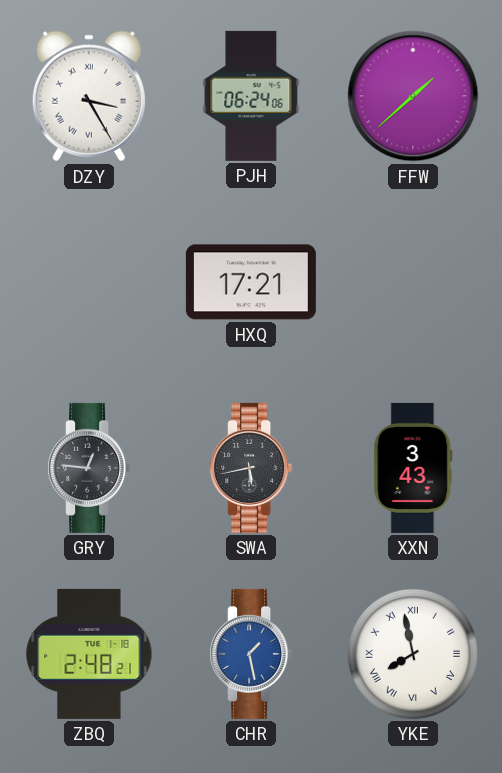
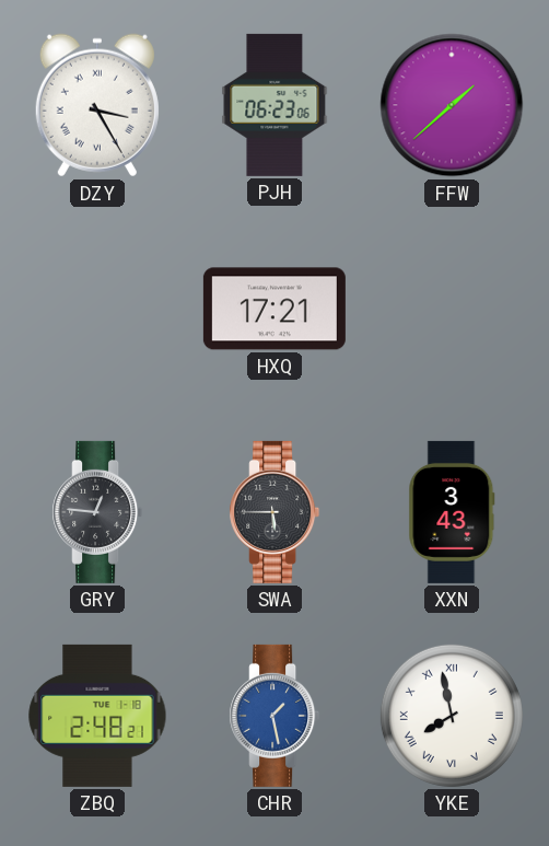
PJH: 06:24 -> 06:23 (274, 105)
SWA: 5:43 -> 5:45 (274, 512)
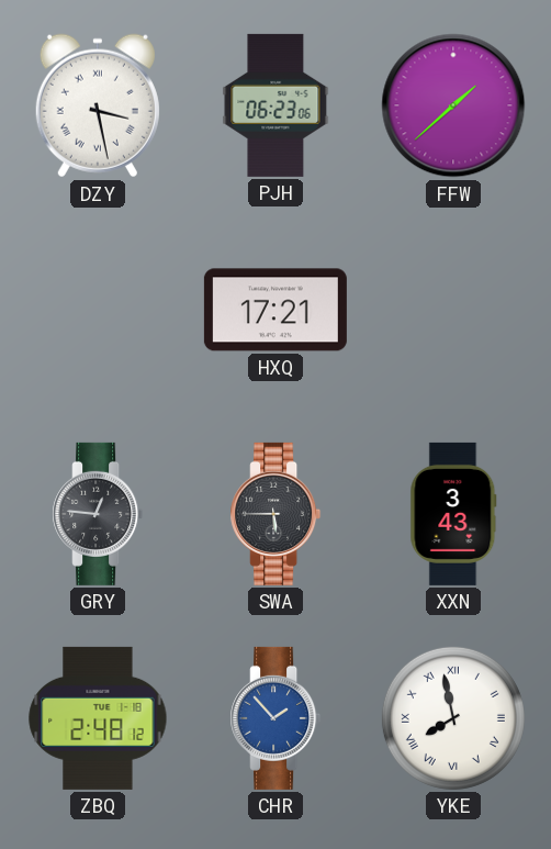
DZY: 3:25 -> 3:28 (98, 105)
ZBQ: 2:48:21 -> 2:48:12 (98, 718)
CHR: 1:28 -> 1:53 (275, 718)
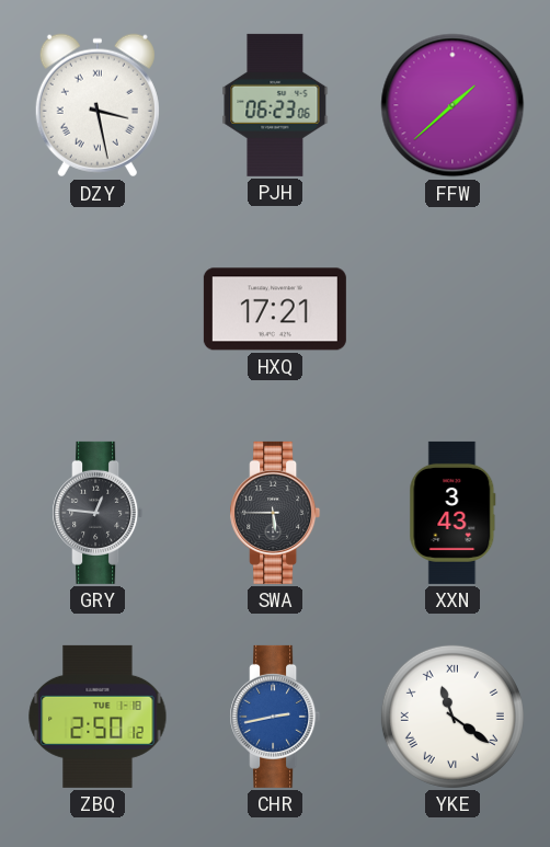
ZBQ: 2:48 -> 2:50 (98, 717)
CHR: 1:53 -> 2:43 (275, 717)
YKE: 7:58 -> 11:21 (452, 717)
